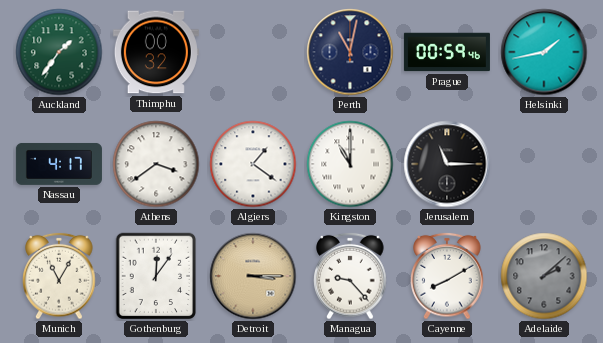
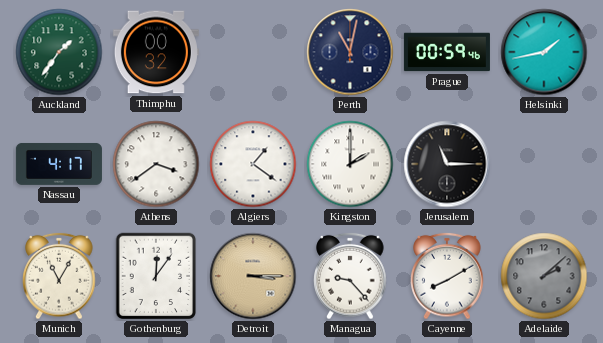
Kingston: 11:00 -> 2:00 (350, 164)
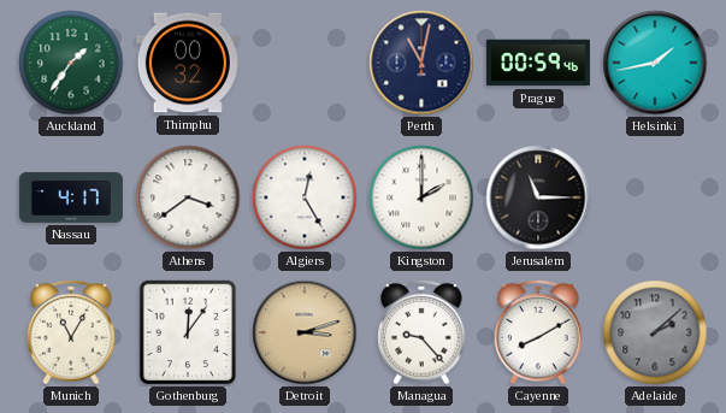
Algiers: 1:21 -> 12:25 (305, 197)
Detroit: 3:15 -> 3:12 (305, 332)
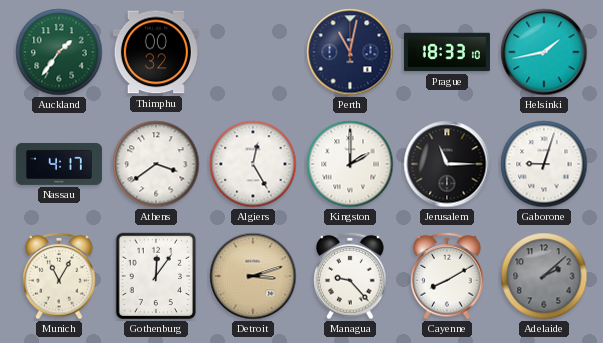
Prague: 00:59 -> 18:33 (447, 52)
Gaborone: none -> 9:03 (544, 164)
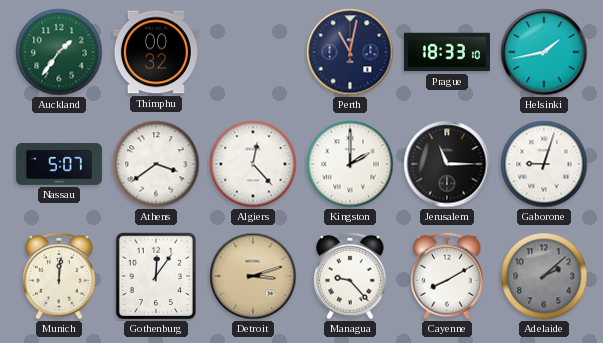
Nassau: 4:17 -> 5:07 (59, 164)
Algiers: 12:25 -> 12:23 (253, 164)
Munich: 11:05 -> 12:01 (59, 276)
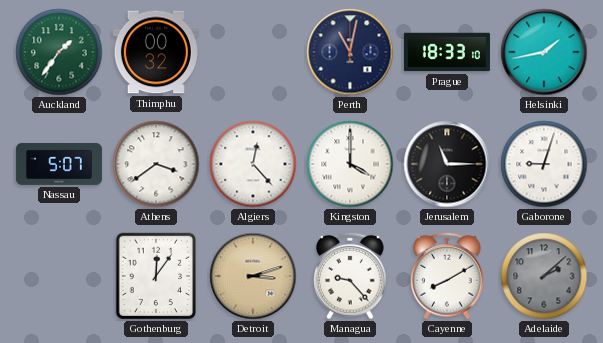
Kingston: 2:00 -> 4:00 (350, 164)
Munich: 12:01 -> none (59, 276)
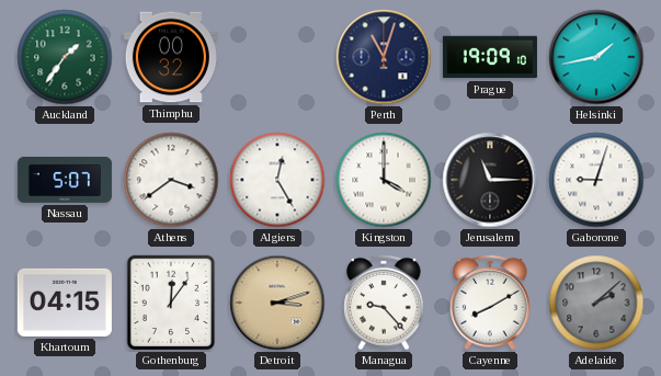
Perth: 11:02 -> 11:03 (384, 57)
Prague: 18:33 -> 19:09 (490, 57)
Algiers: 12:23 -> 12:25 (277, 180)
Khartoum: none -> 04:15 (65, 303)
